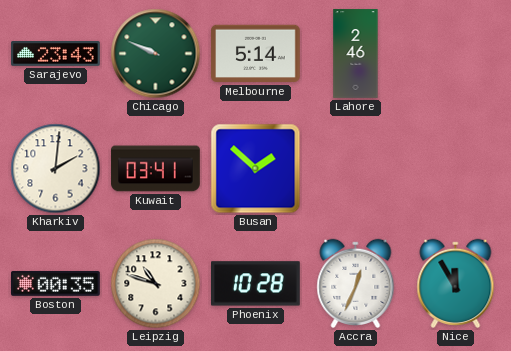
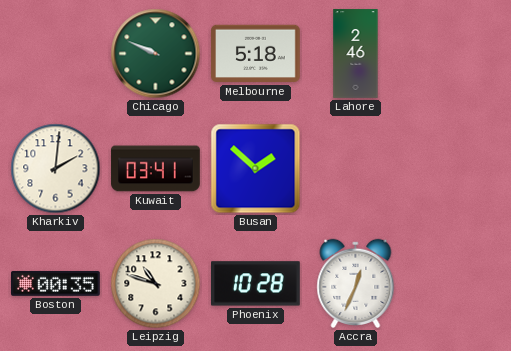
Sarajevo: 23:43 -> none (56, 54)
Melbourne: 5:14 -> 5:18 (256, 54)
Nice: 11:55 -> none (456, 283)
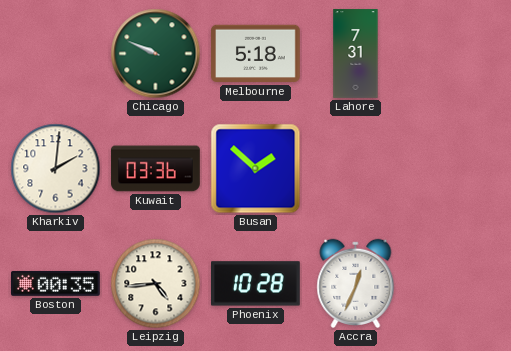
Lahore: 2:46 -> 7:31 (356, 54)
Kuwait: 03:41 -> 03:36 (156, 169)
Leipzig: 10:48 -> 4:44 (156, 284)
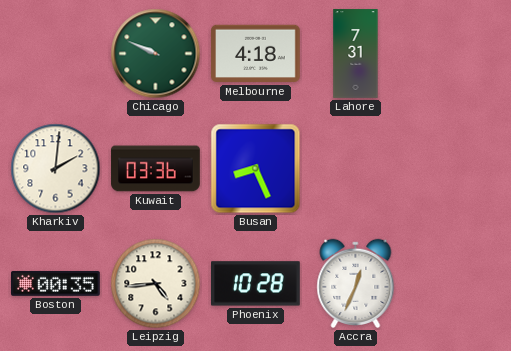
Melbourne: 5:18 -> 4:18 (256, 54)
Busan: 1:52 -> 8:26 (256, 169)
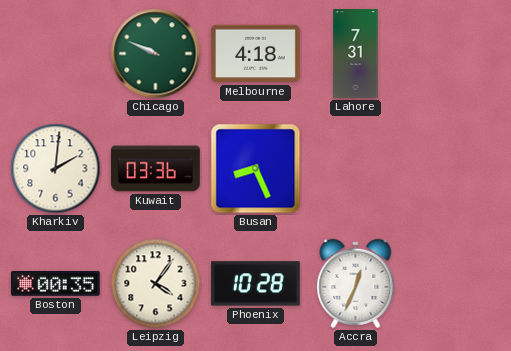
Leipzig: 4:44 -> 4:06 (156, 284)
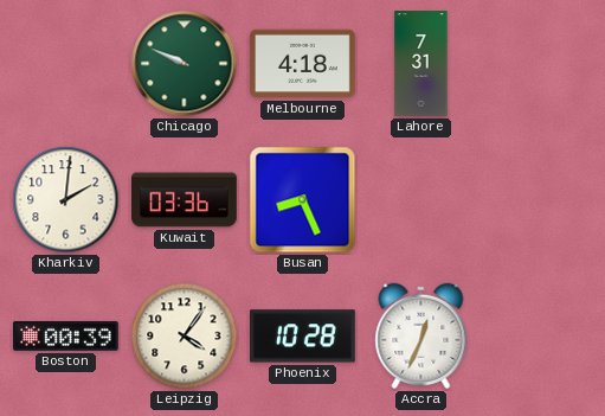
Boston: 00:35 -> 00:39 (66, 335)
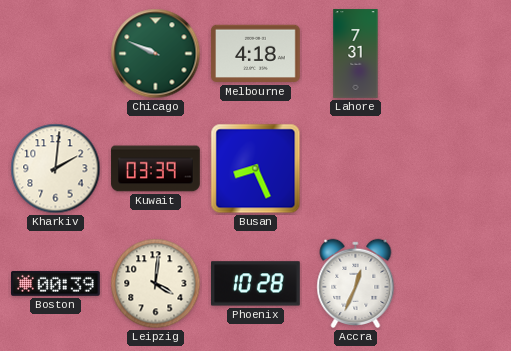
Kuwait: 03:36 -> 03:39 (156, 169)
Leipzig: 4:06 -> 4:01 (156, 284)
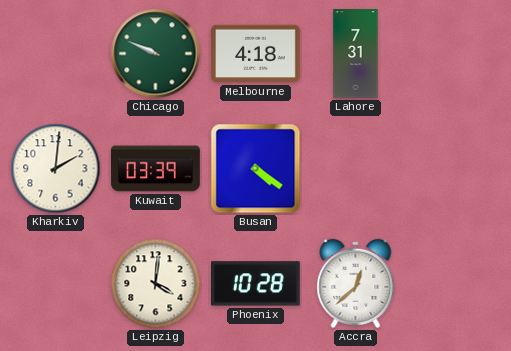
Busan: 8:26 -> 4:21 (256, 169)
Boston: 00:39 -> none (56, 283)
Accra: 12:34 -> 12:38 (356, 283)
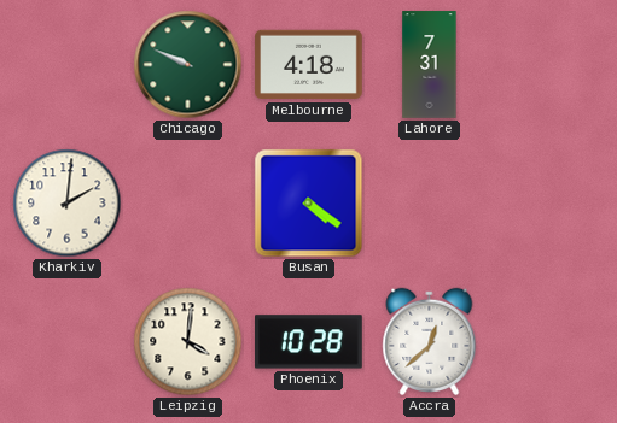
Kuwait: 03:39 -> none (156, 169)
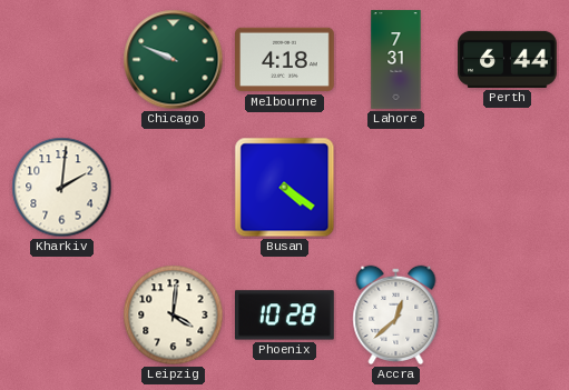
Perth: none -> 6:44 (508, 59)
